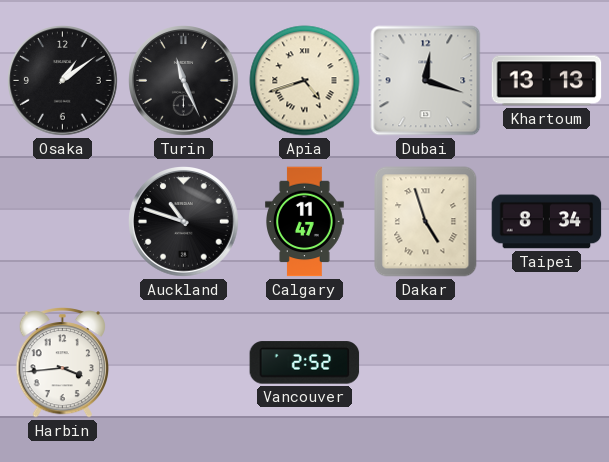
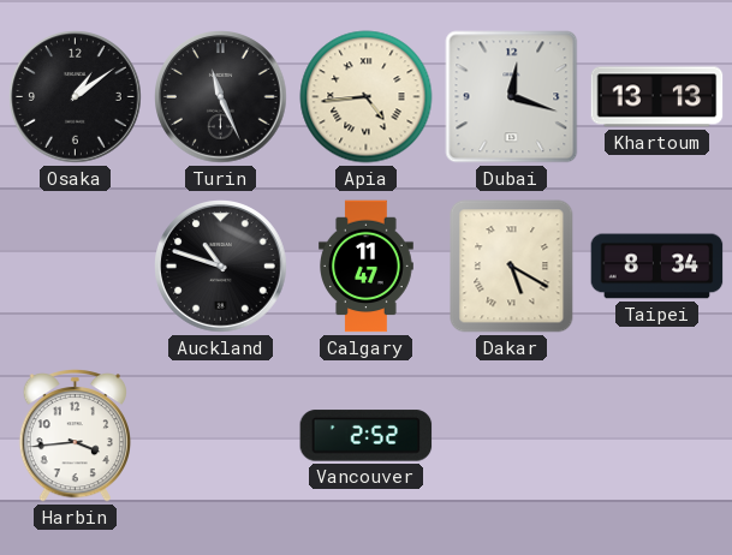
Apia: 4:42 -> 4:44 (367, 97)
Dakar: 4:57 -> 5:20 (512, 267)
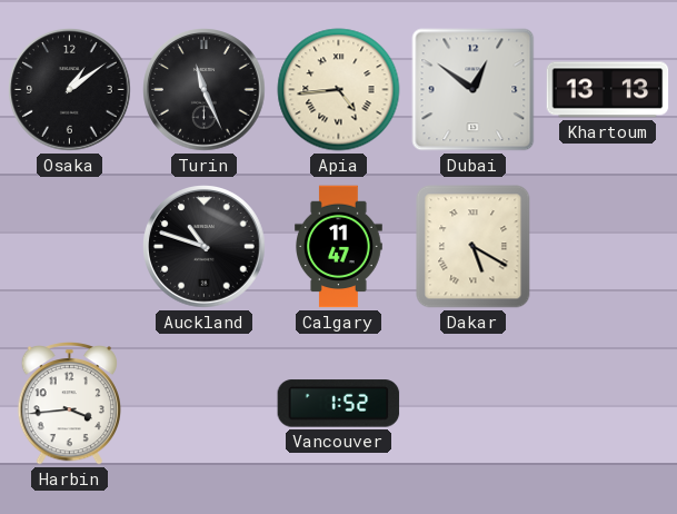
Dubai: 12:18 -> 12:51 (474, 90)
Taipei: 8:34 -> none (657, 267)
Vancouver: 2:52 -> 1:52 (339, 404)
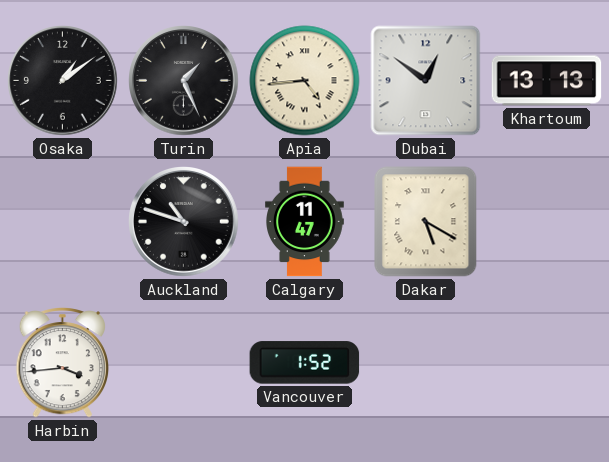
Turin: 11:26 -> 1:26 (184, 81)
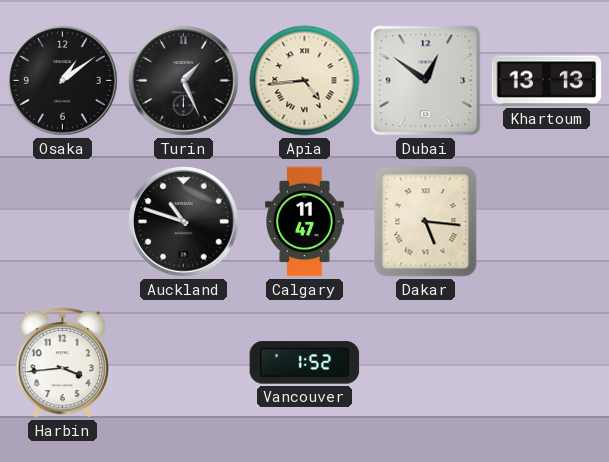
Dakar: 5:20 -> 5:16 (426, 222)
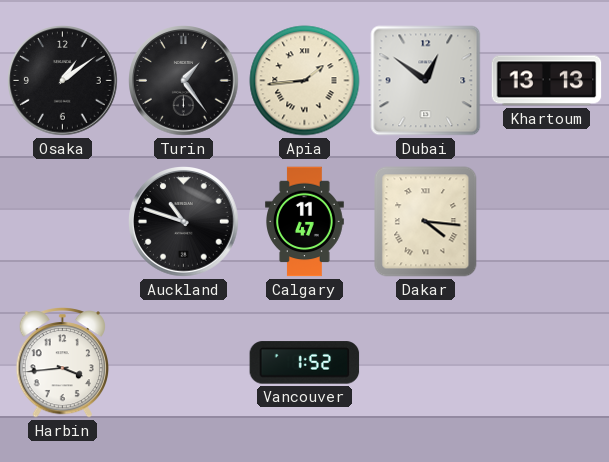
Turin: 1:26 -> 1:24 (184, 81)
Apia: 4:44 -> 1:44 (305, 81)
Dakar: 5:16 -> 4:16 (426, 222)
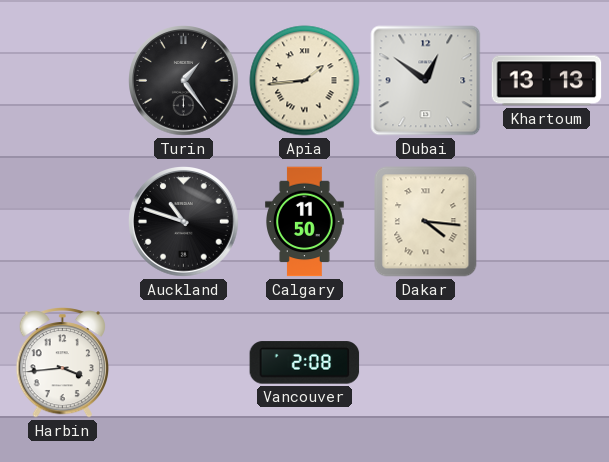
Osaka: 1:09 -> none (63, 81)
Calgary: 11:47 -> 11:50 (305, 222)
Vancouver: 1:52 -> 2:08 (305, 363)
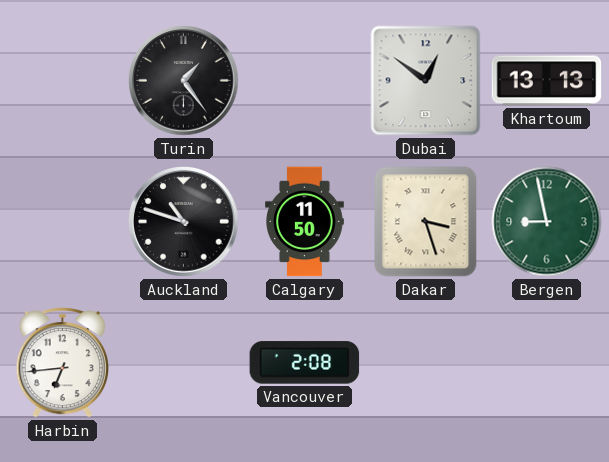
Apia: 1:44 -> none (305, 81)
Dakar: 4:16 -> 3:27 (426, 222)
Bergen: none -> 8:58 (547, 222)
Harbin: 3:44 -> 6:44 (62, 363)
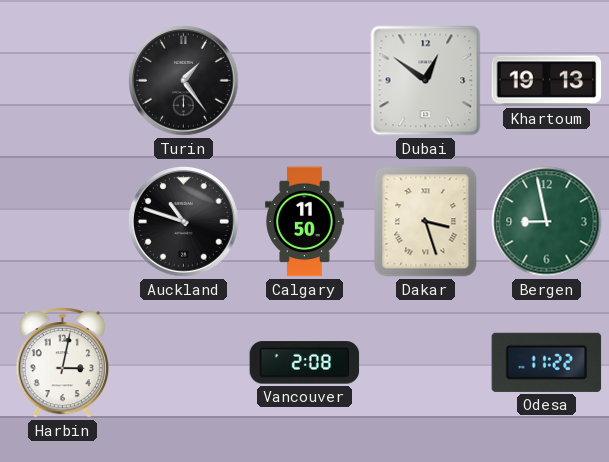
Khartoum: 13:13 -> 19:13 (547, 81)
Harbin: 6:44 -> 3:02 (62, 363)
Odesa: none -> 11:22 (547, 362)
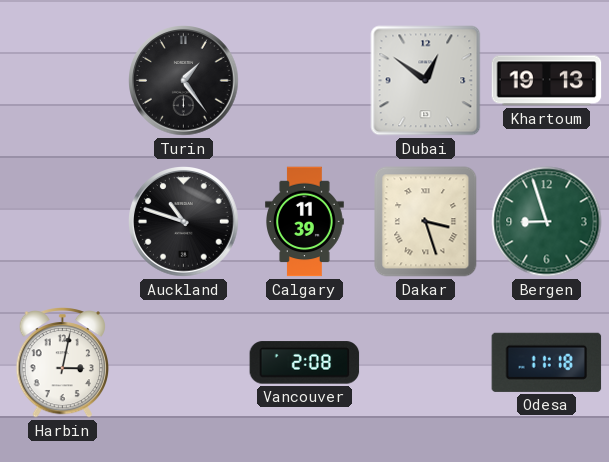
Calgary: 11:50 -> 11:39 (305, 222)
Bergen: 8:58 -> 8:57 (547, 222)
Odesa: 11:22 -> 11:18 (547, 362)
